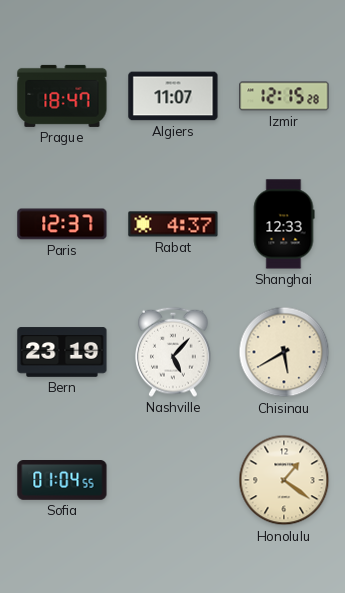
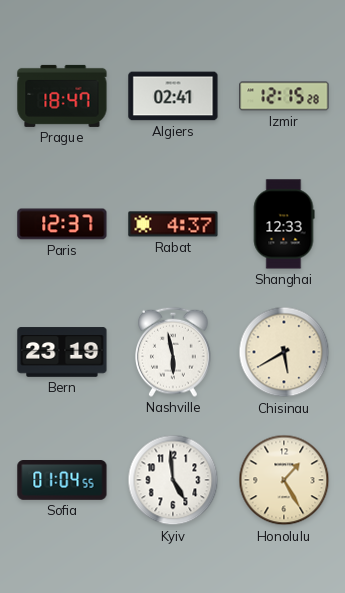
Algiers: 11:07 -> 02:41 (173, 96)
Nashville: 5:07 -> 5:58 (174, 352)
Kyiv: none -> 4:59 (173, 480)
Honolulu: 1:21 -> 1:25 (284, 480)
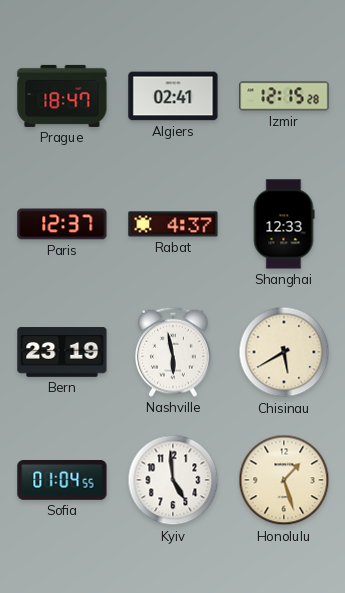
Honolulu: 1:25 -> 1:27 (284, 480)
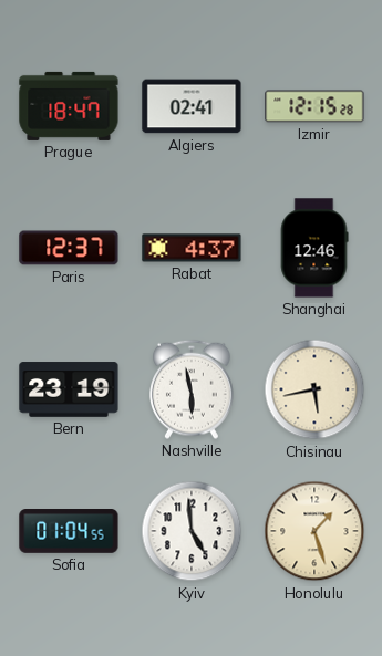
Shanghai: 12:33 -> 12:46 (314, 248)
Chisinau: 5:40 -> 5:43 (314, 389)
